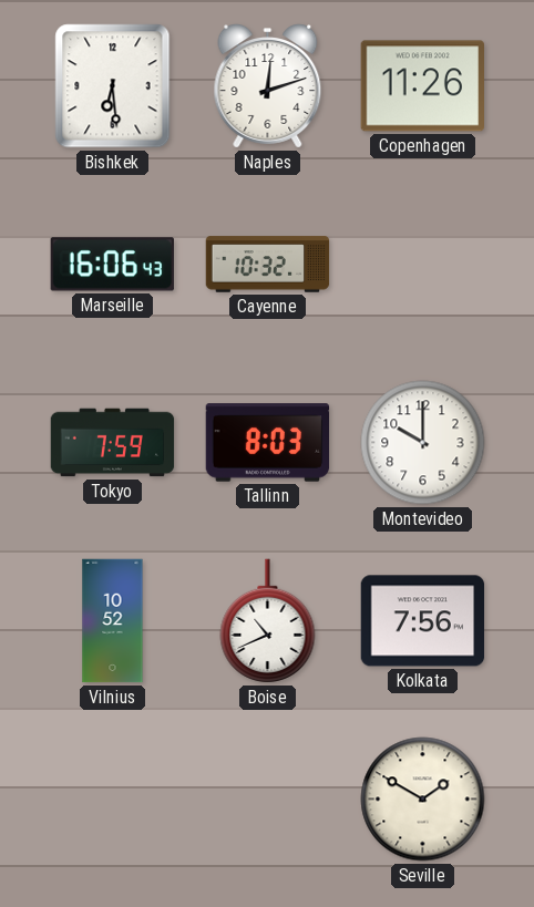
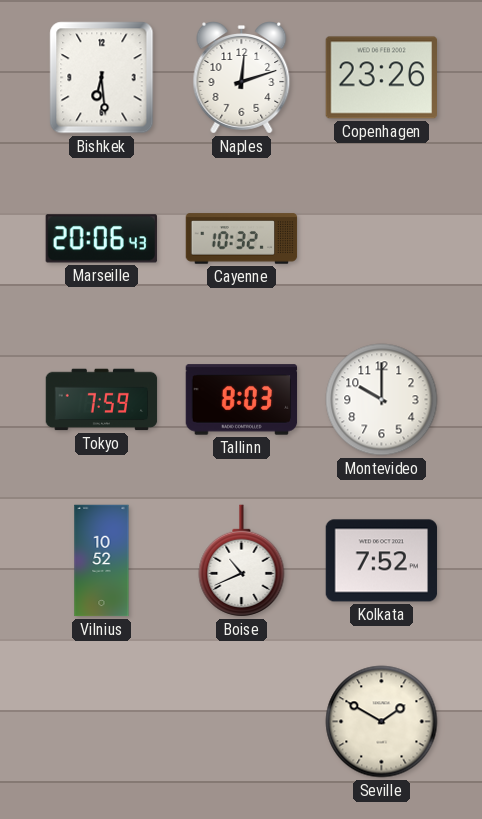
Copenhagen: 11:26 -> 23:26 (382, 78)
Marseille: 16:06 -> 20:06 (101, 239)
Kolkata: 7:56 -> 7:52 (382, 561)
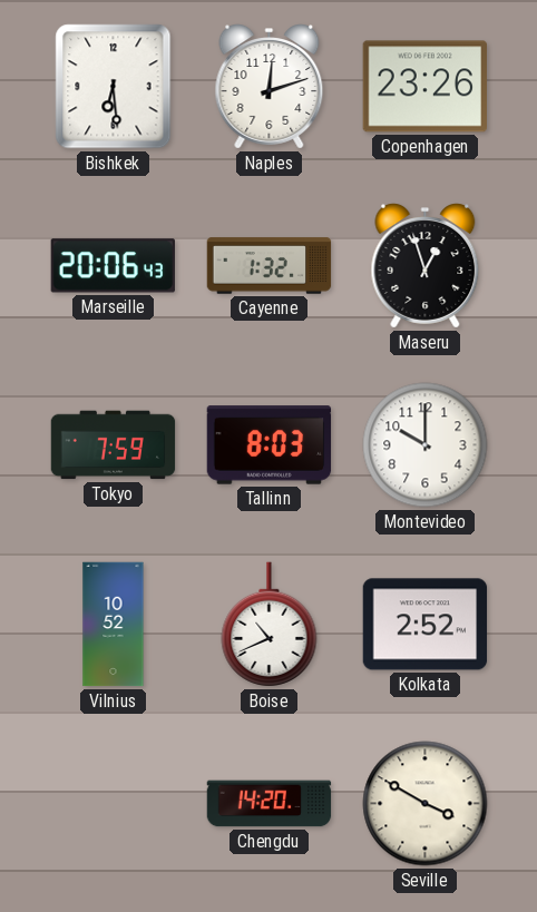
Cayenne: 10:32 -> 1:32 (270, 266)
Maseru: none -> 12:57 (426, 266)
Kolkata: 7:52 -> 2:52 (426, 625)
Chengdu: none -> 14:20 (270, 804)
Seville: 1:50 -> 3:50 (426, 804)
